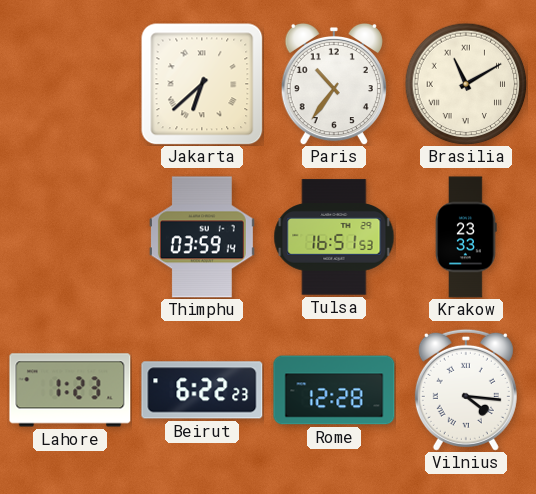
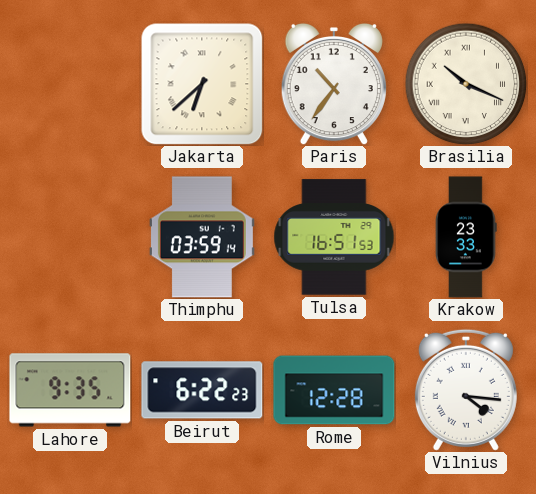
Brasilia: 11:10 -> 10:19 (466, 84)
Lahore: 1:23 -> 9:35 (70, 390)
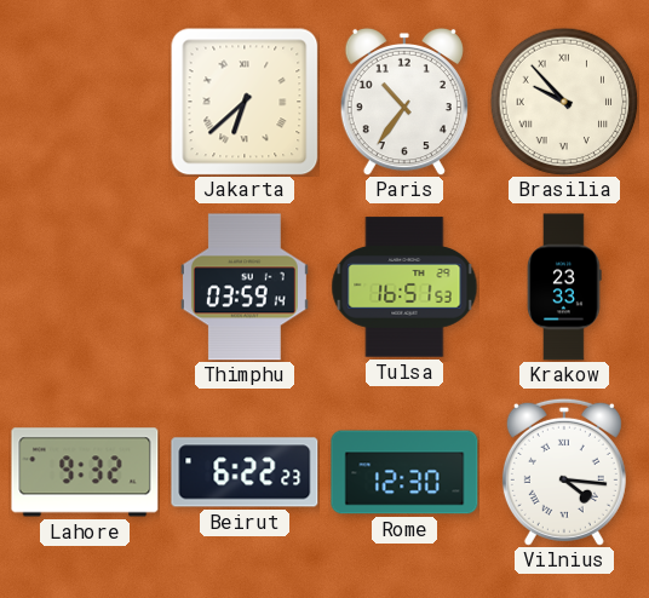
Brasilia: 10:19 -> 9:53 (564, 102)
Lahore: 9:35 -> 9:32 (85, 472)
Rome: 12:28 -> 12:30 (404, 472)
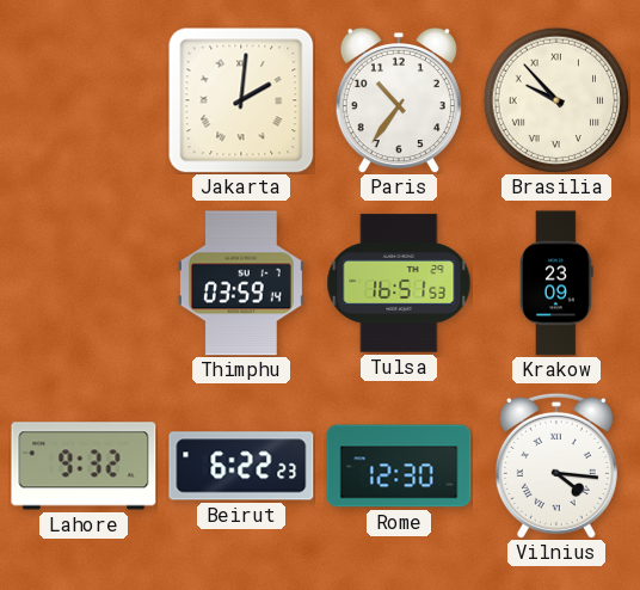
Jakarta: 6:38 -> 2:01 (241, 100)
Krakow: 23:33 -> 23:09 (556, 283)
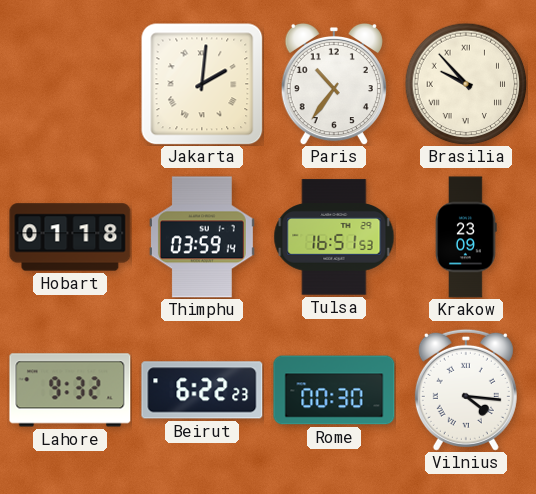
Hobart: none -> 01:18 (70, 237)
Rome: 12:30 -> 00:30 (334, 390)
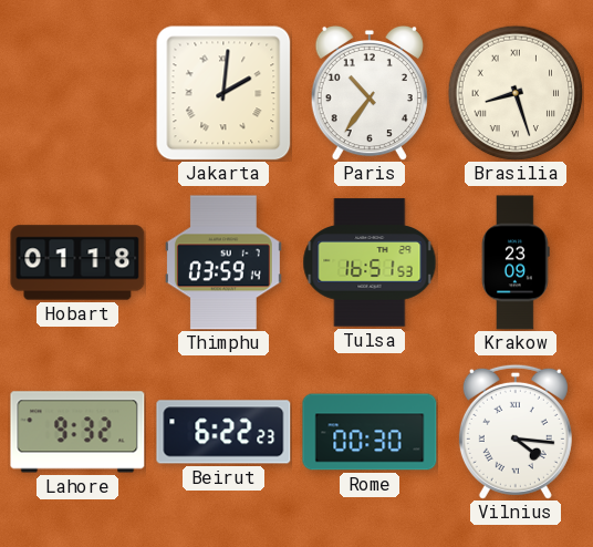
Brasilia: 9:53 -> 8:27 (516, 93)
